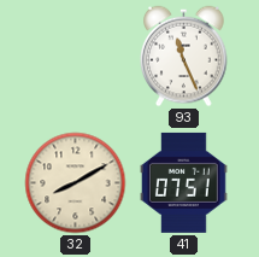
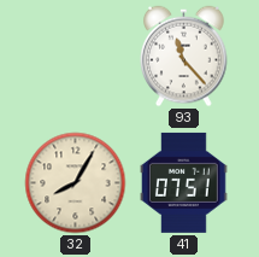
93: 11:26 -> 11:23 (184, 57)
32: 8:10 -> 8:05 (76, 183)
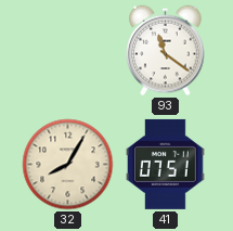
93: 11:23 -> 11:21 (166, 51)
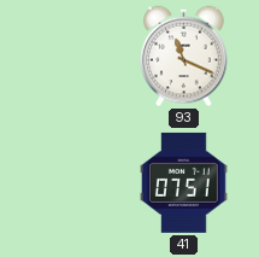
93: 11:21 -> 11:19 (184, 57)
32: 8:05 -> none (68, 165)
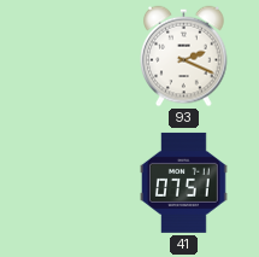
93: 11:19 -> 2:19 (184, 57)
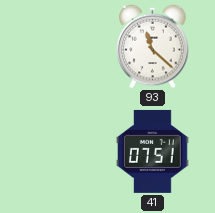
93: 2:19 -> 11:22 (153, 47)
